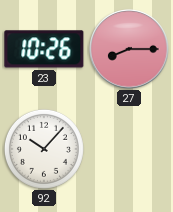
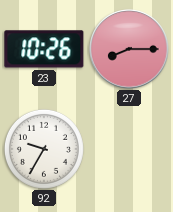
92: 10:07 -> 9:35 (44, 149)
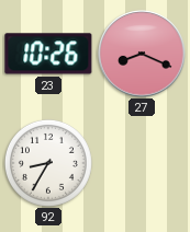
27: 8:15 -> 8:19 (142, 54)
92: 9:35 -> 8:35 (48, 163)
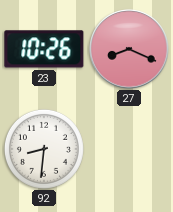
92: 8:35 -> 8:31 (44, 149)
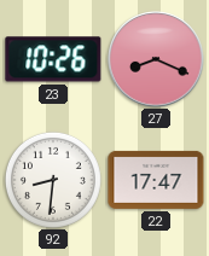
22: none -> 17:47 (156, 180)
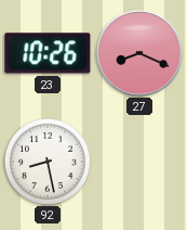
92: 8:31 -> 8:28 (48, 162)
22: 17:47 -> none (156, 180)
